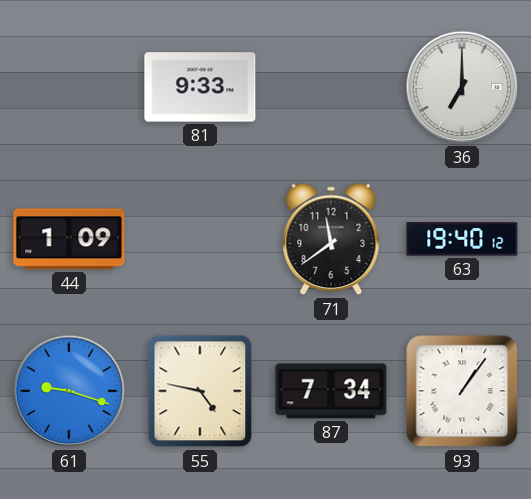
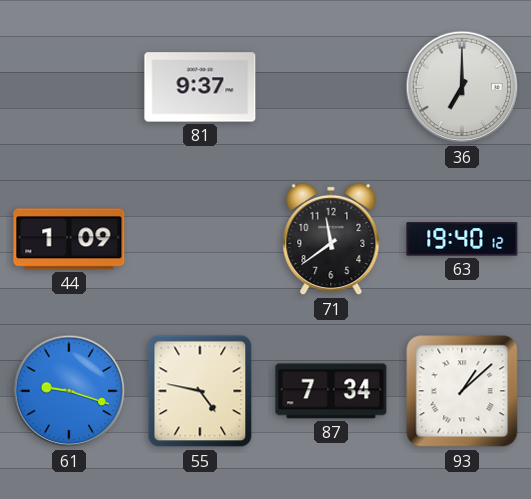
81: 9:33 -> 9:37 (200, 87)
93: 1:06 -> 1:08 (462, 391)
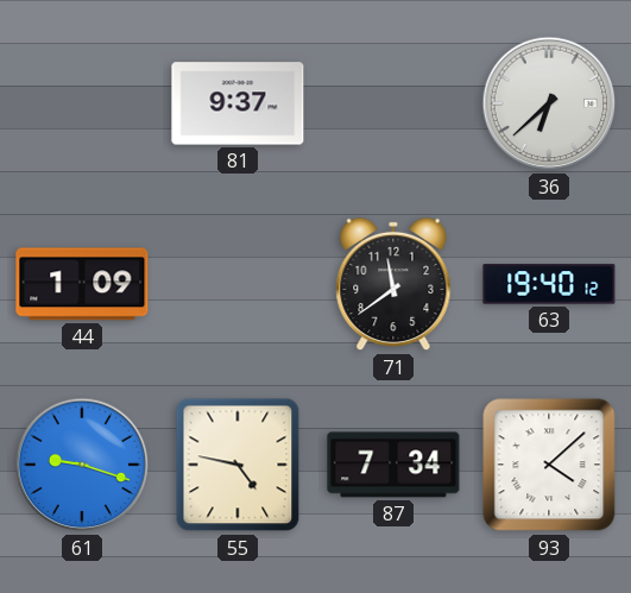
36: 7:00 -> 6:38 (549, 103)
93: 1:08 -> 4:08 (549, 465)
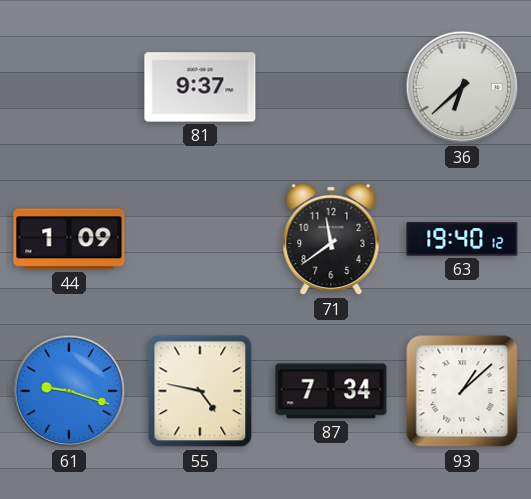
93: 4:08 -> 1:08 (462, 391)
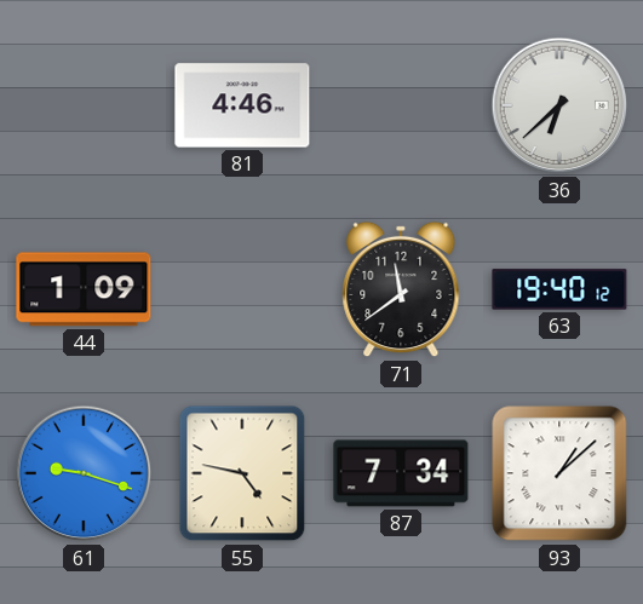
81: 9:37 -> 4:46 (242, 105)
